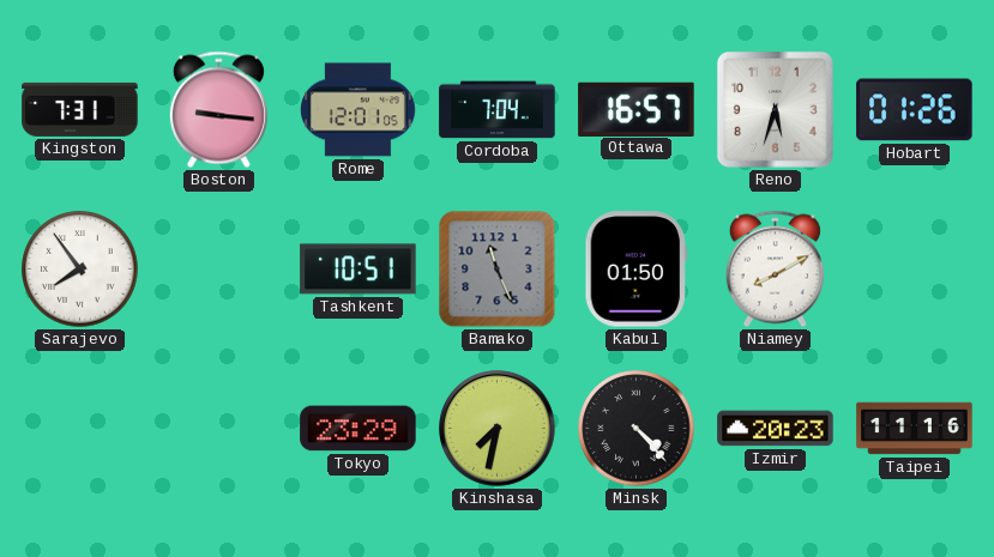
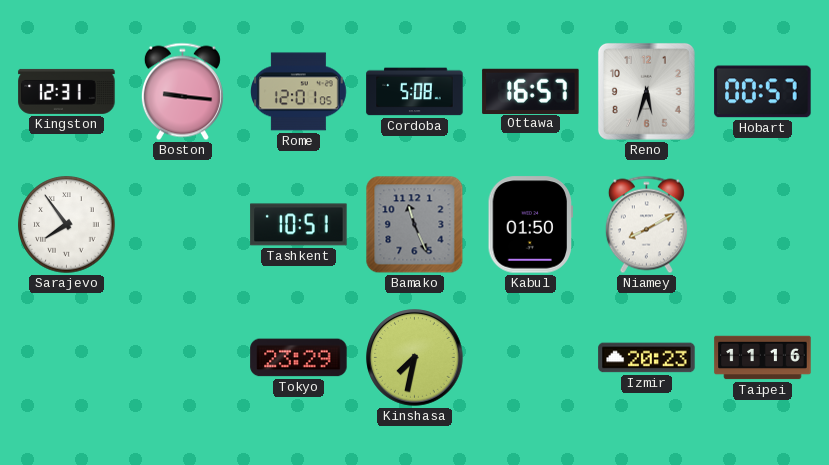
Kingston: 7:31 -> 12:31 (67, 91)
Cordoba: 7:04 -> 5:08 (415, 92)
Hobart: 01:26 -> 00:57 (763, 92)
Minsk: 4:23 -> none (637, 429)
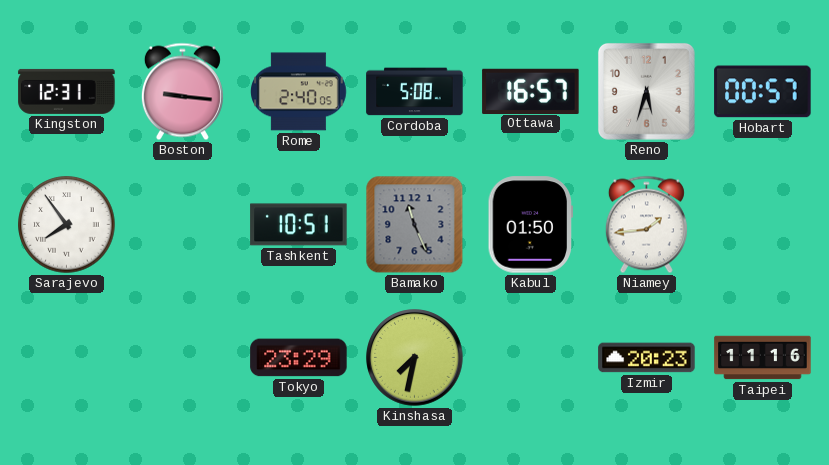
Rome: 12:01 -> 2:40 (299, 92)
Niamey: 8:10 -> 1:44 (646, 225)
